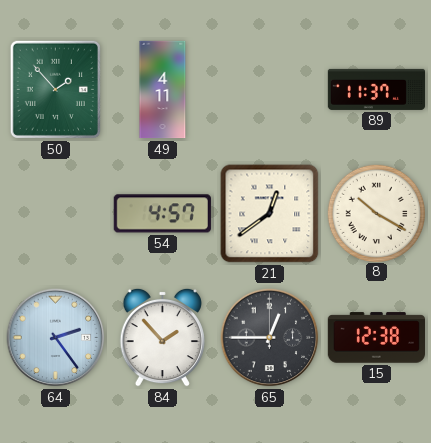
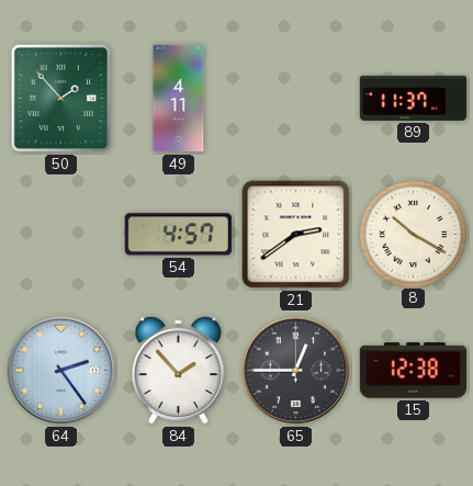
21: 12:39 -> 2:39 (296, 235)
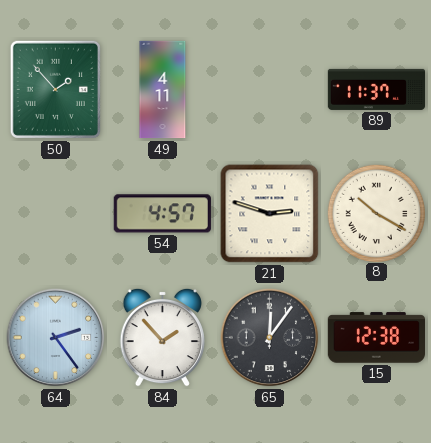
21: 2:39 -> 2:48 (270, 214)
65: 12:45 -> 12:06 (270, 338)
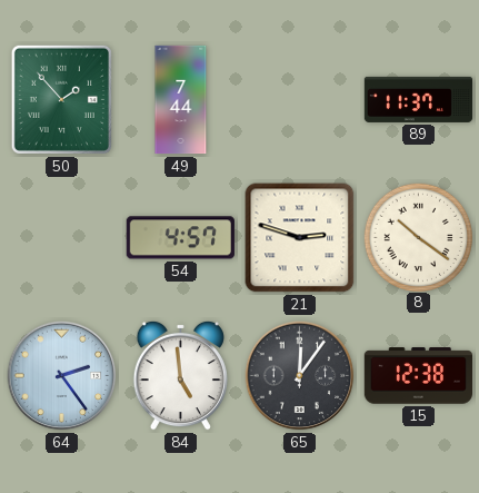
49: 4:11 -> 7:44 (181, 100)
8: 10:20 -> 10:21 (418, 237)
84: 1:53 -> 4:59 (180, 375)
